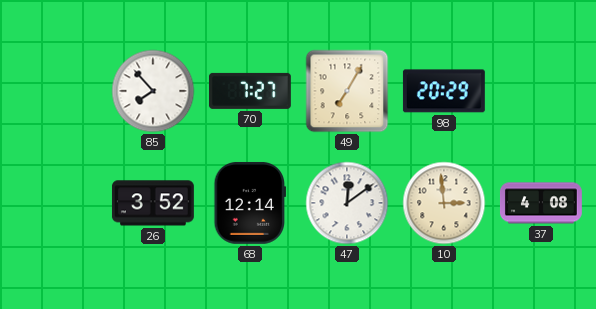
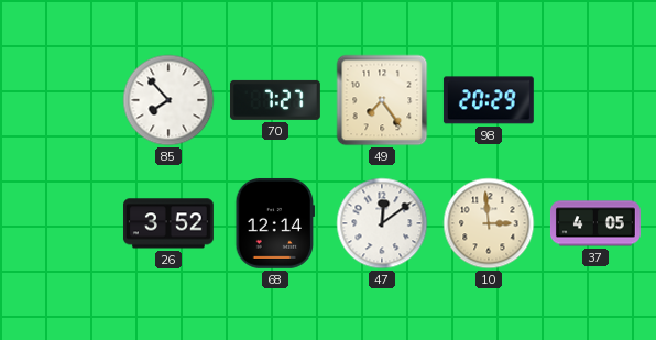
49: 7:05 -> 7:24 (382, 100)
37: 4:08 -> 4:05 (595, 223)
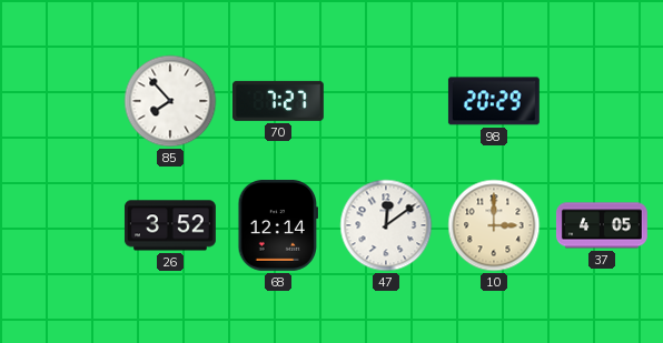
49: 7:24 -> none (382, 100)
10: 2:59 -> 3:00 (494, 225)
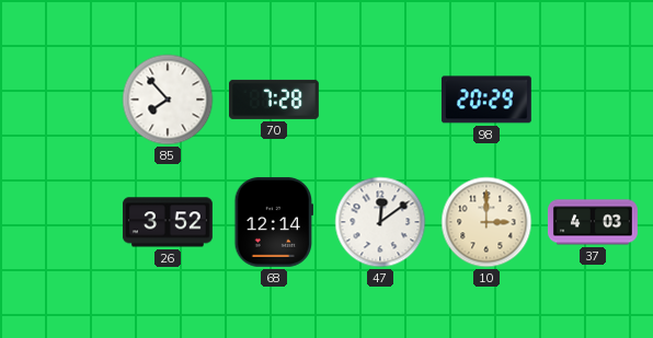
70: 7:27 -> 7:28 (274, 100)
37: 4:05 -> 4:03 (593, 222)
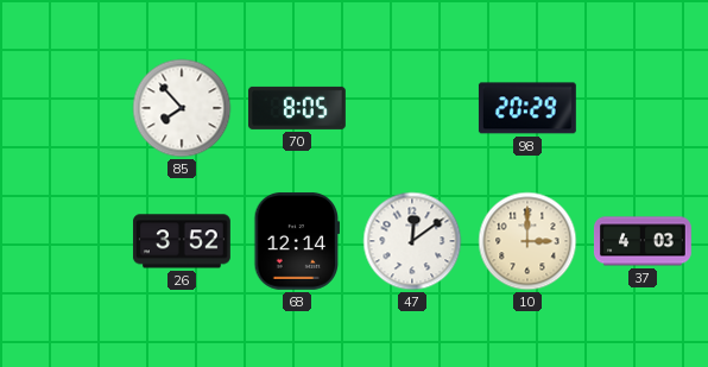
70: 7:28 -> 8:05 (297, 108)
